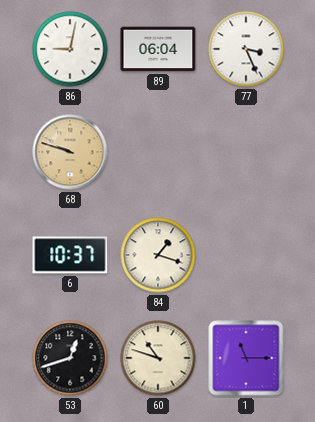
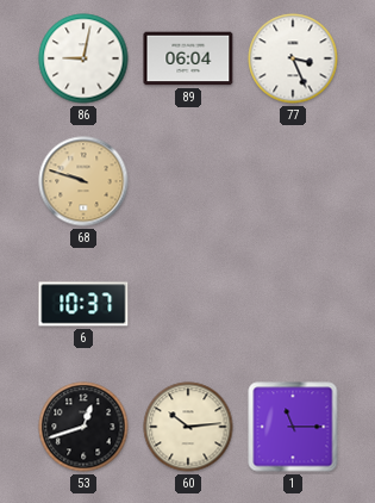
84: 1:18 -> none (158, 255)
60: 10:48 -> 10:14 (188, 427)
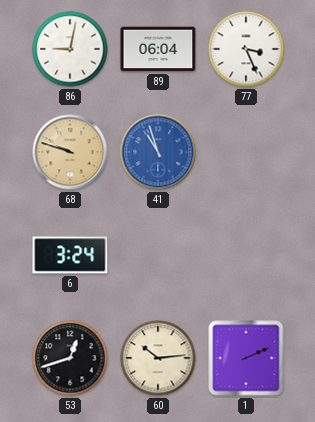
41: none -> 10:57 (158, 152)
6: 10:37 -> 3:24 (70, 255)
1: 11:15 -> 2:11 (246, 358)
